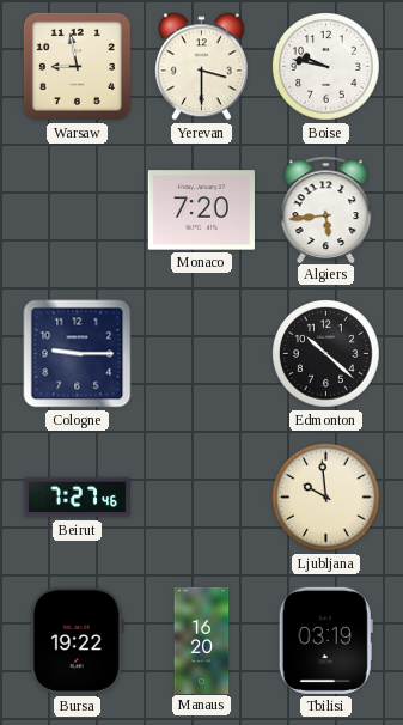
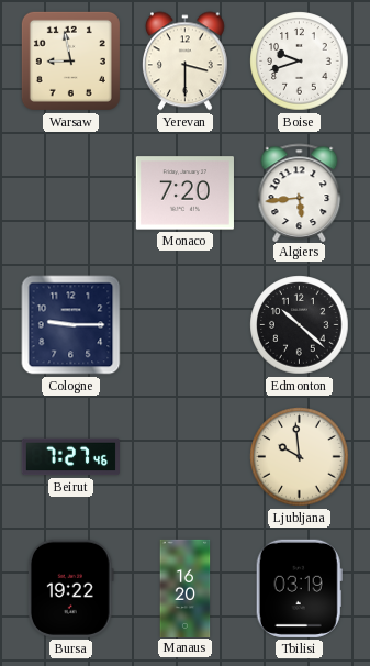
Boise: 9:47 -> 9:42 (300, 62)
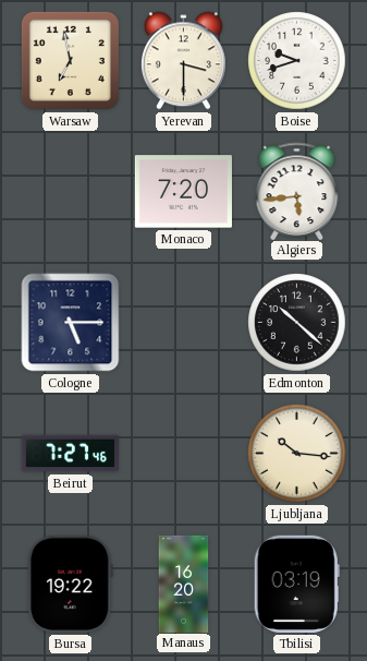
Warsaw: 8:58 -> 6:58 (70, 60)
Cologne: 9:15 -> 5:15 (71, 323)
Ljubljana: 9:59 -> 10:16 (297, 454)
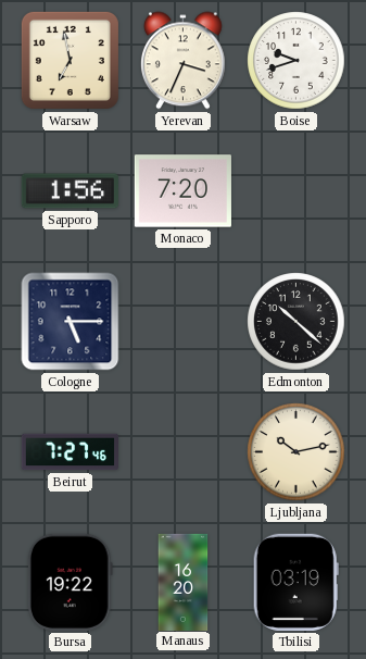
Yerevan: 3:30 -> 3:34 (182, 61)
Sapporo: none -> 1:56 (70, 191)
Algiers: 5:44 -> none (297, 191)
Ljubljana: 10:16 -> 10:13 (296, 452)
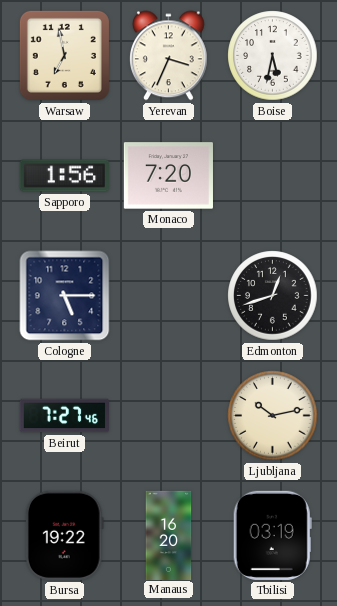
Boise: 9:42 -> 5:32 (273, 56)
Edmonton: 10:22 -> 12:42 (273, 296)
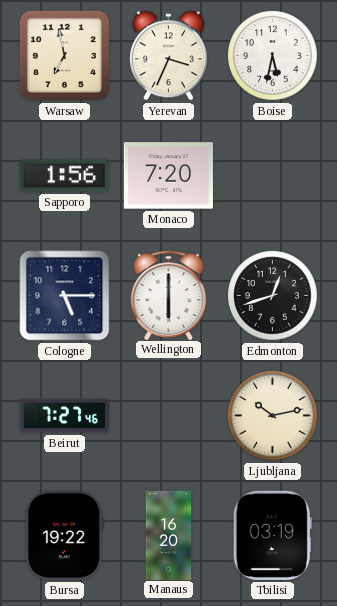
Wellington: none -> 6:00 (169, 295)
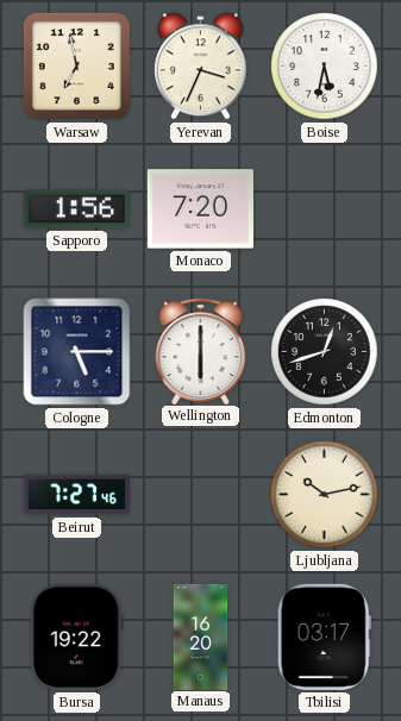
Tbilisi: 03:19 -> 03:17 (324, 637)
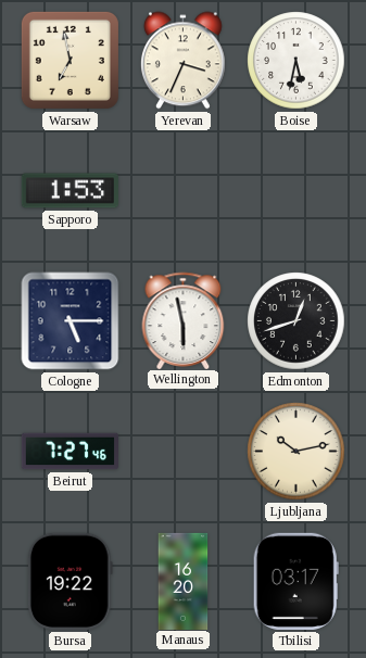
Sapporo: 1:56 -> 1:53 (70, 191)
Monaco: 7:20 -> none (200, 209)
Wellington: 6:00 -> 5:58 (184, 320)
